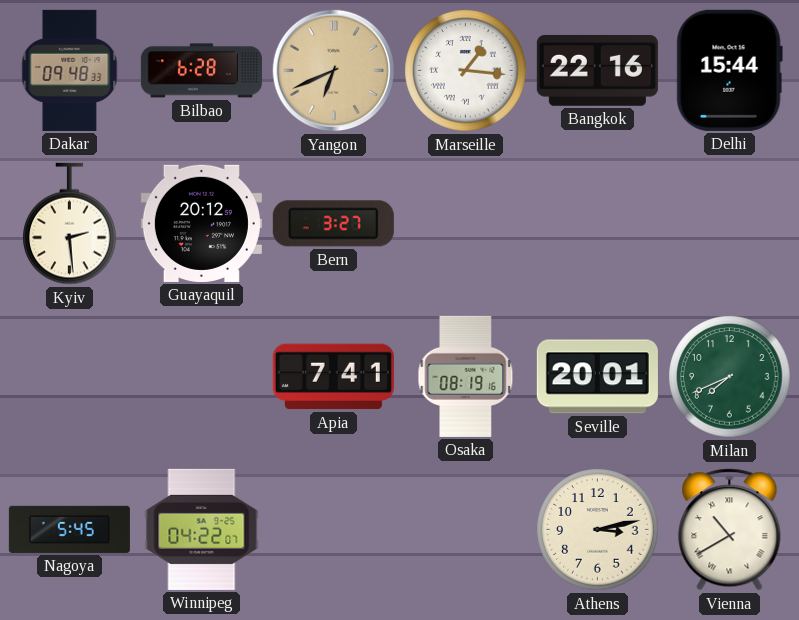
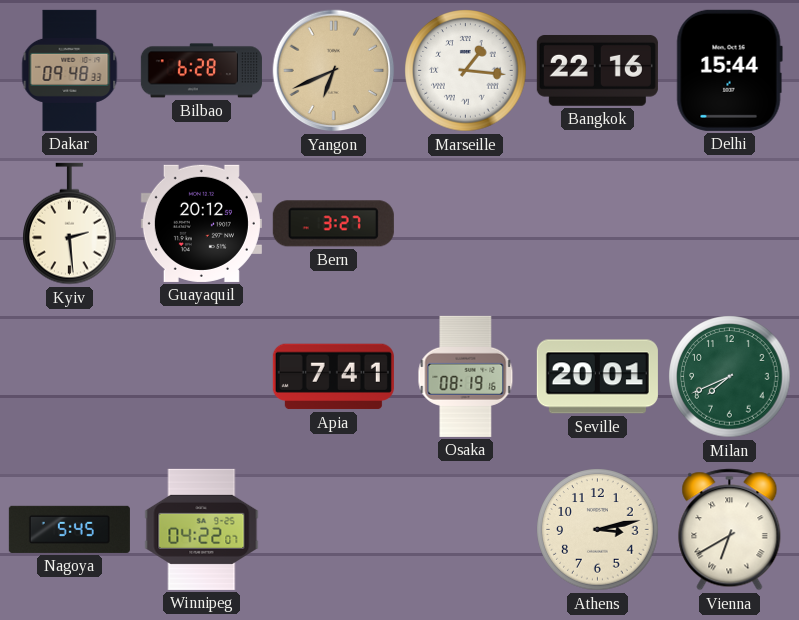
Vienna: 10:40 -> 6:40 (730, 530)
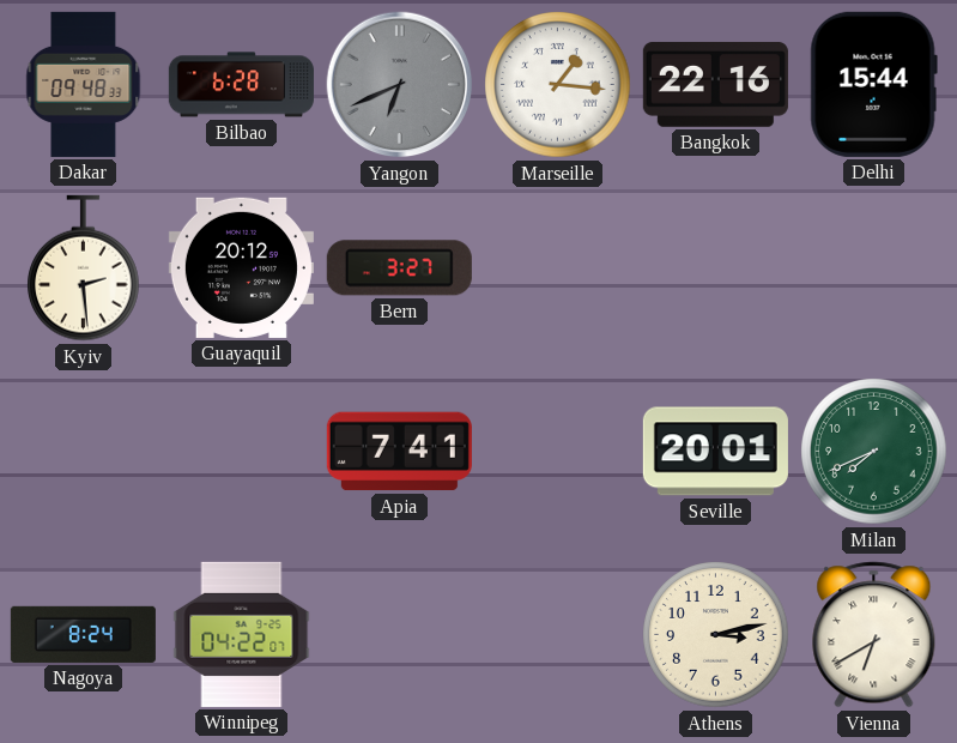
Yangon dial: champagne -> grey (400, 85)
Osaka: 08:19 -> none (466, 376)
Nagoya: 5:45 -> 8:24 (83, 634)
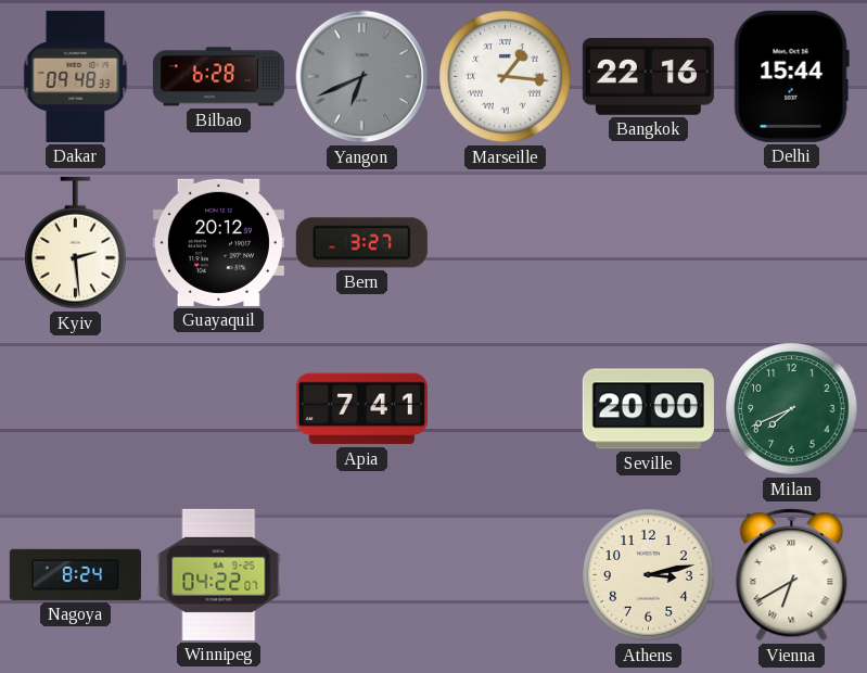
Seville: 20:01 -> 20:00 (648, 409)
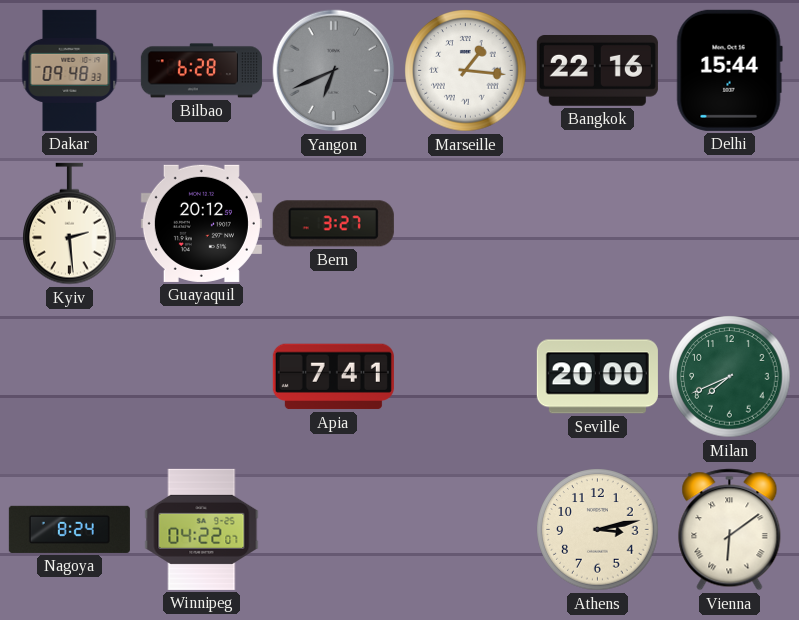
Vienna: 6:40 -> 6:09 (730, 530)
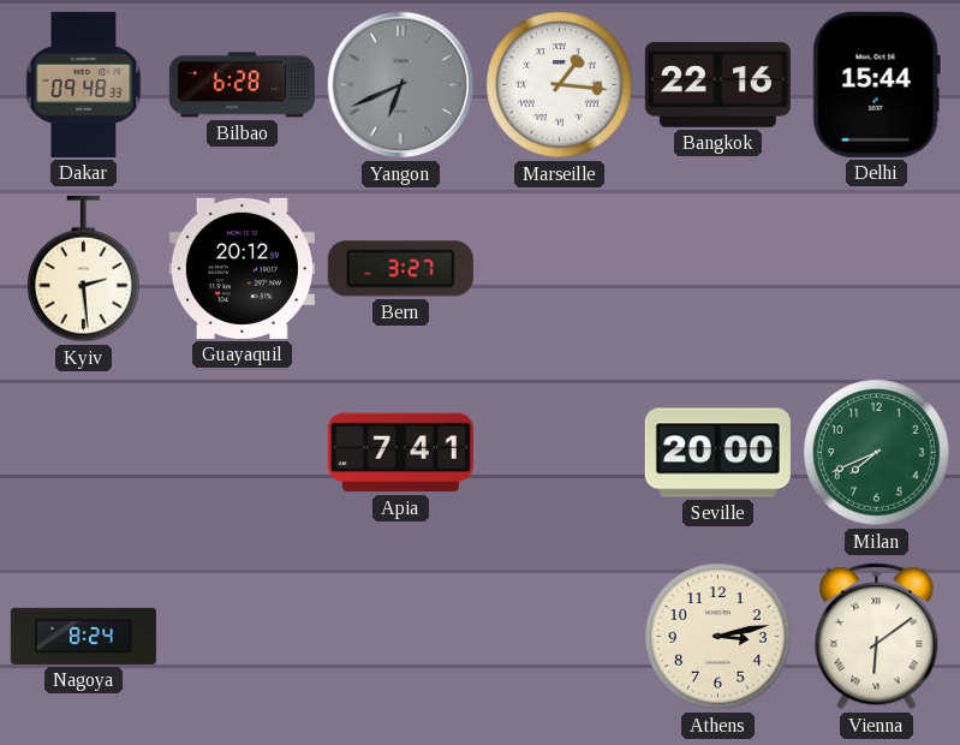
Winnipeg: 04:22 -> none (202, 529)
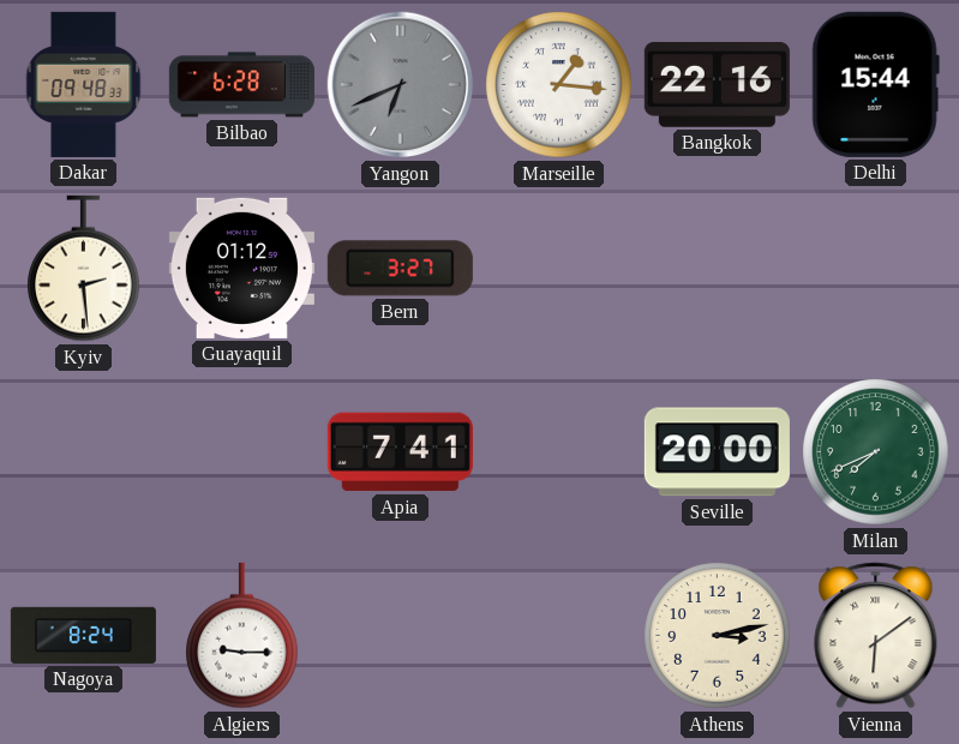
Guayaquil: 20:12 -> 01:12 (241, 268)
Algiers: none -> 9:15 (242, 636)
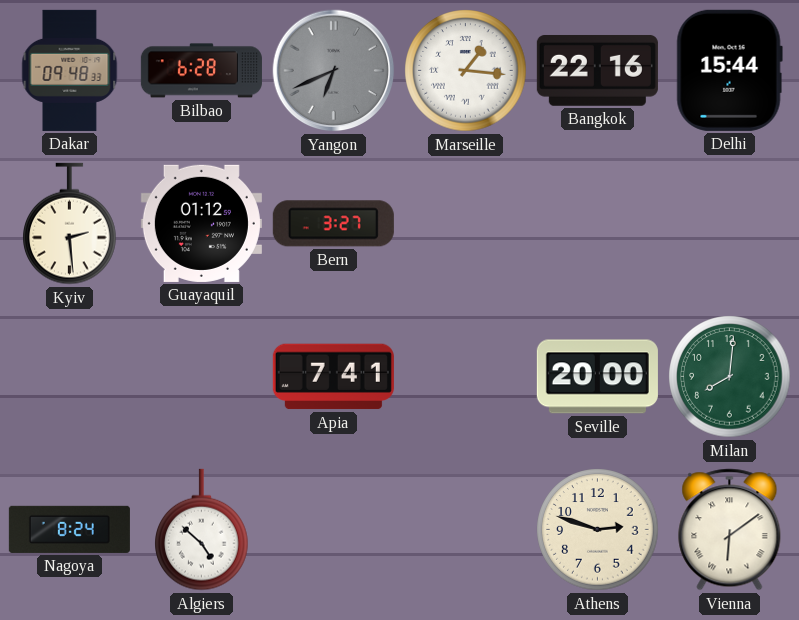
Milan: 7:41 -> 8:01 (730, 377)
Algiers: 9:15 -> 4:52 (202, 530)
Athens: 3:13 -> 2:48 (598, 530)
